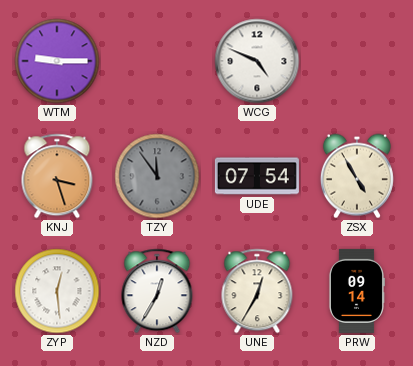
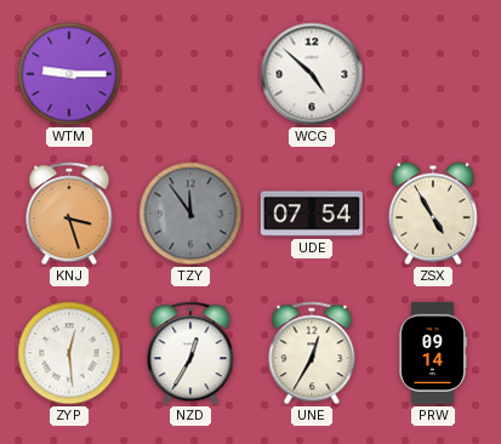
WCG: 4:49 -> 4:52 (312, 74)
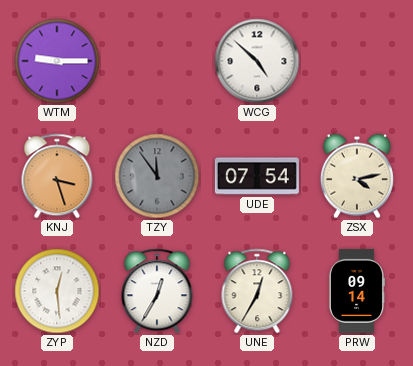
ZSX: 4:55 -> 4:13 (357, 176)
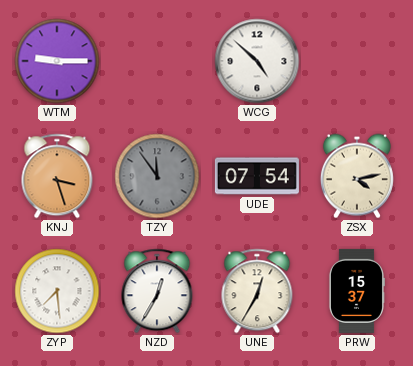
ZYP: 12:29 -> 7:29 (57, 291)
PRW: 09:14 -> 15:37 (356, 291)
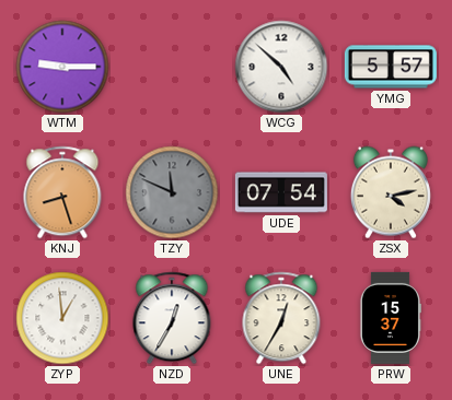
YMG: none -> 5:57 (391, 67)
KNJ: 3:27 -> 8:27 (62, 192)
TZY: 11:54 -> 11:49 (172, 192)
ZYP: 7:29 -> 12:59 (62, 318)
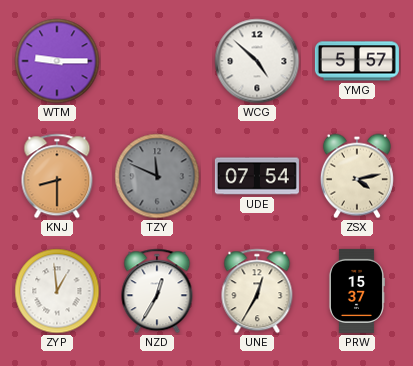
KNJ: 8:27 -> 8:30 (57, 176)
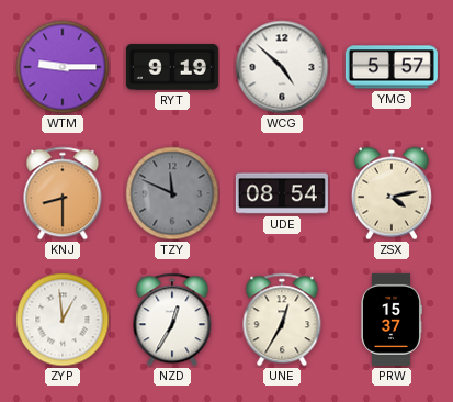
RYT: none -> 9:19 (172, 67)
UDE: 07:54 -> 08:54 (282, 193)
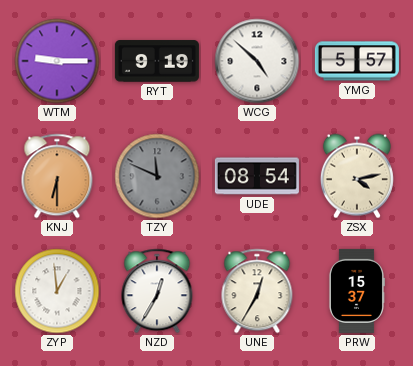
KNJ: 8:30 -> 6:30 (57, 176)
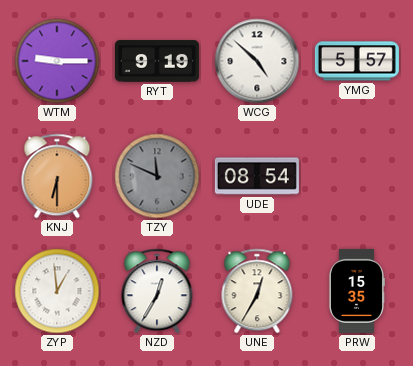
ZSX: 4:13 -> none (357, 176)
PRW: 15:37 -> 15:35 (356, 291)
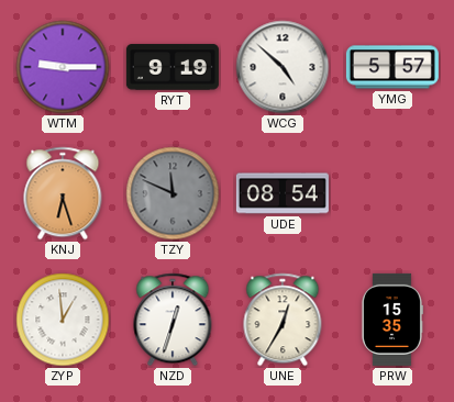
KNJ: 6:30 -> 6:27 (63, 193)
NZD: 12:35 -> 12:33 (173, 320)
